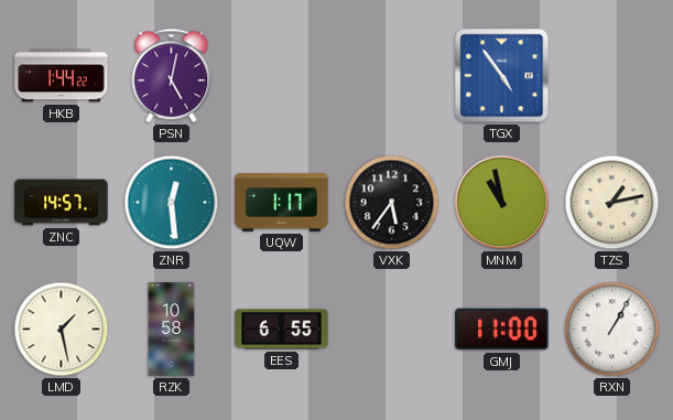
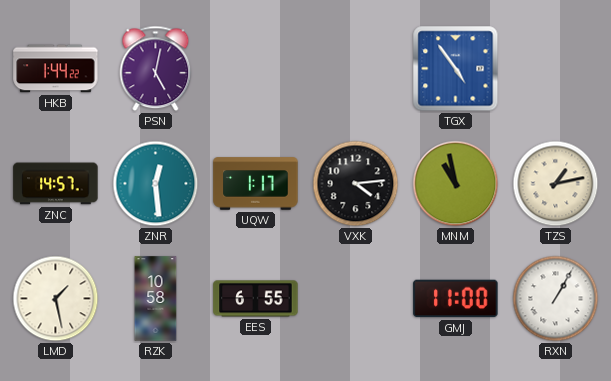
VXK: 5:36 -> 4:14 (356, 184)
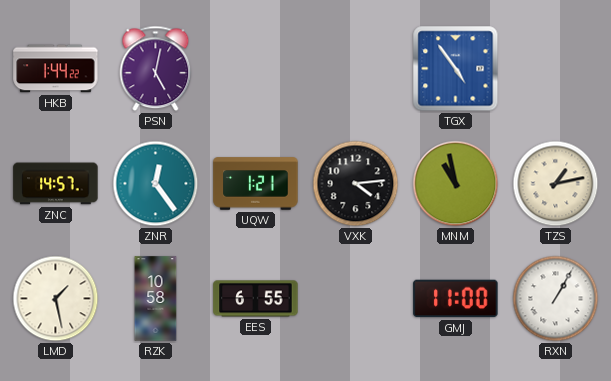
ZNR: 12:29 -> 12:24 (156, 184)
UQW: 1:17 -> 1:21 (256, 184)
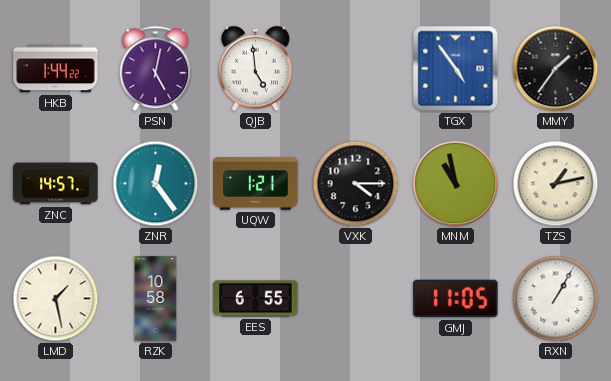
QJB: none -> 4:59 (256, 69)
MMY: none -> 1:36 (556, 69)
VXK: 4:14 -> 4:15 (356, 184)
GMJ: 11:00 -> 11:05 (456, 299)
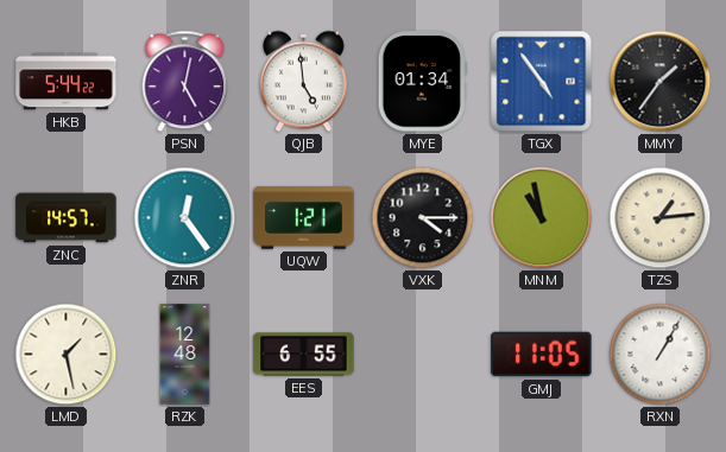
HKB: 1:44 -> 5:44 (67, 82)
MYE: none -> 01:34 (422, 82)
TZS: 1:13 -> 1:14 (661, 218)
RZK: 10:58 -> 12:48 (185, 355)
